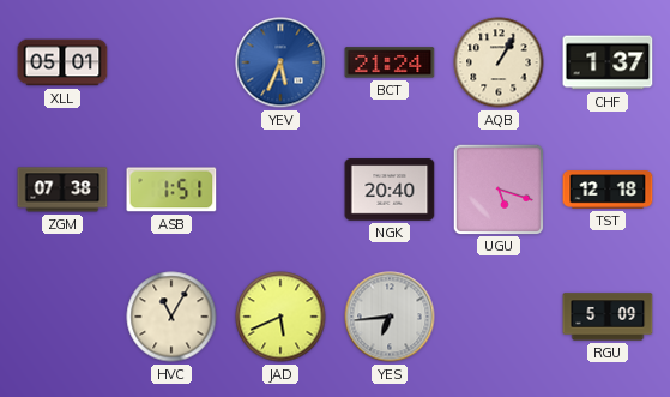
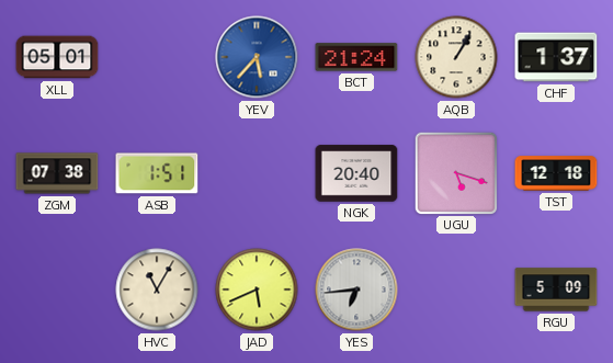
YEV: 5:34 -> 5:37 (257, 57)
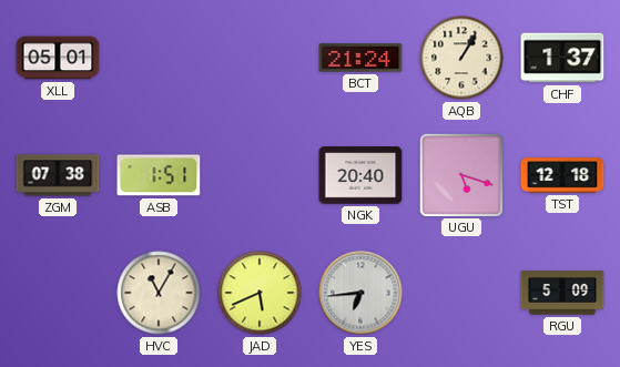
YEV: 5:37 -> none (257, 57)
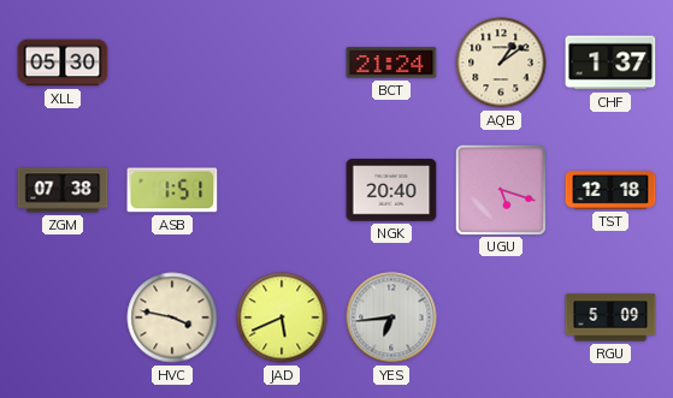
XLL: 05:01 -> 05:30 (63, 63)
AQB: 1:05 -> 1:09 (501, 63)
HVC: 11:05 -> 3:47 (172, 317)
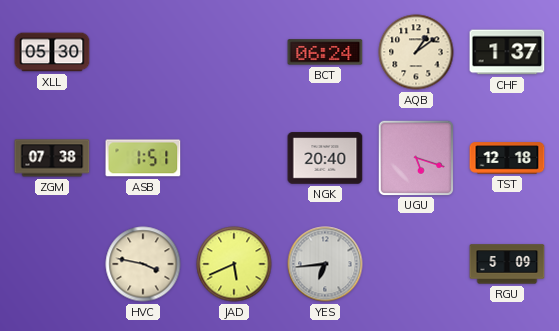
BCT: 21:24 -> 06:24 (325, 52)
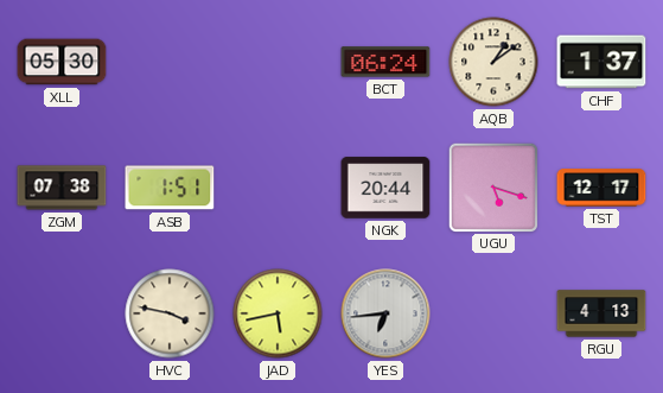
NGK: 20:40 -> 20:44 (385, 188)
TST: 12:18 -> 12:17 (601, 188)
JAD: 5:41 -> 5:43 (278, 313)
RGU: 5:09 -> 4:13 (601, 313)
